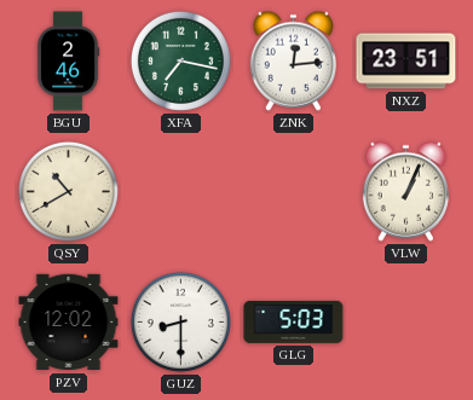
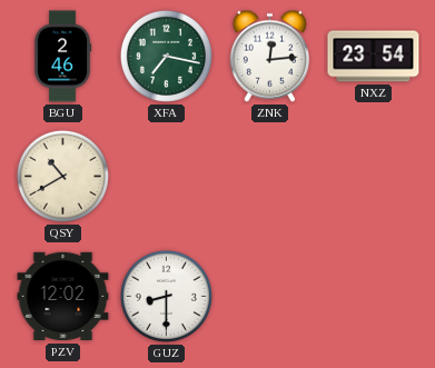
NXZ: 23:51 -> 23:54 (374, 57)
VLW: 1:04 -> none (405, 191)
GLG: 5:03 -> none (294, 321)
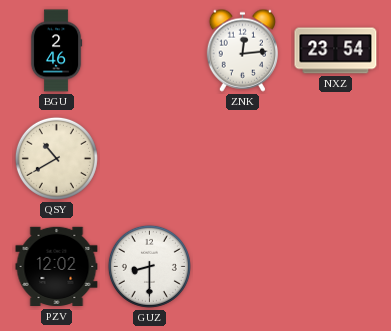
XFA: 7:17 -> none (166, 56)
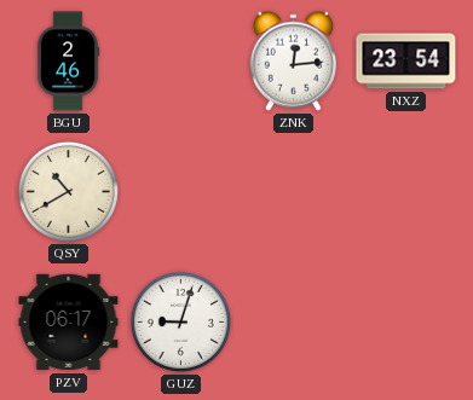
PZV: 12:02 -> 06:17 (69, 323)
GUZ: 8:30 -> 9:03 (180, 321)
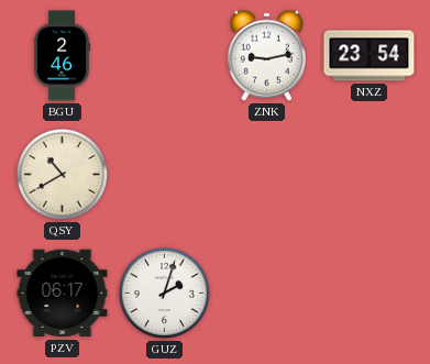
ZNK: 12:14 -> 9:13 (266, 55)
GUZ: 9:03 -> 2:03 (164, 293)
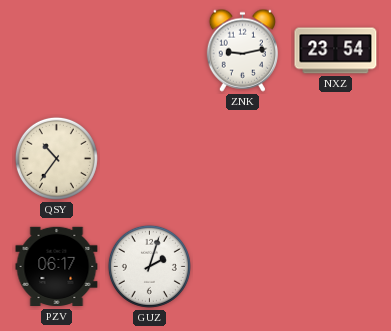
BGU: 2:46 -> none (62, 56)
QSY: 10:40 -> 10:36 (56, 158)
